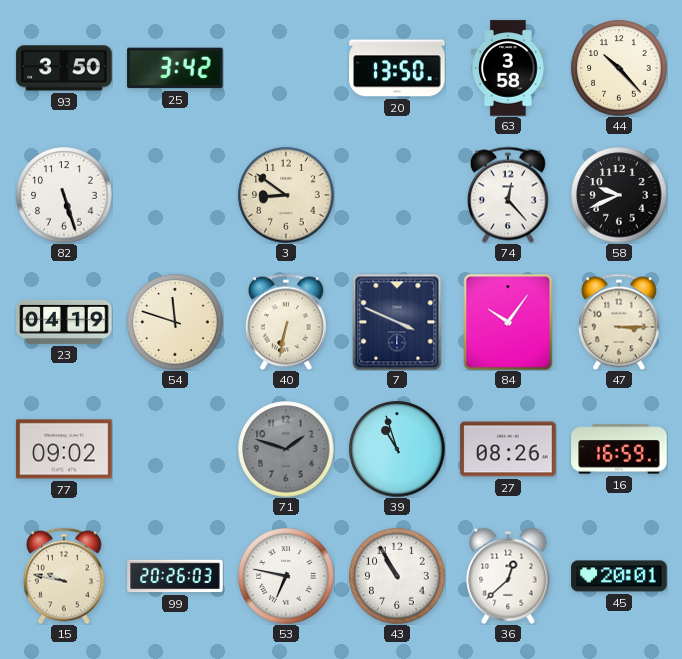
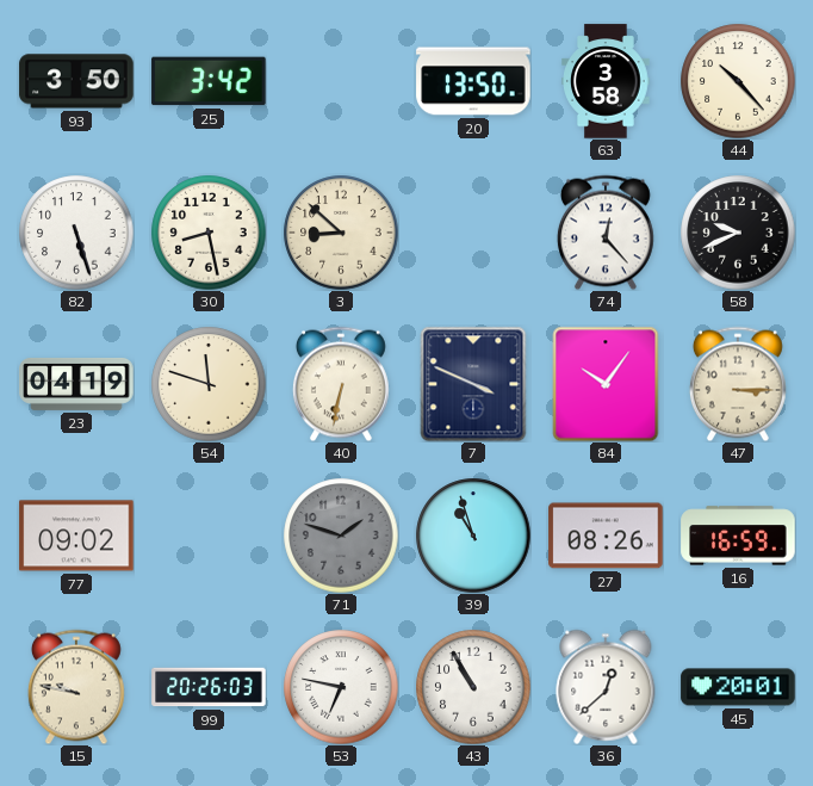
30: none -> 8:28 (209, 233)
3: 8:51 -> 8:52 (341, 233)
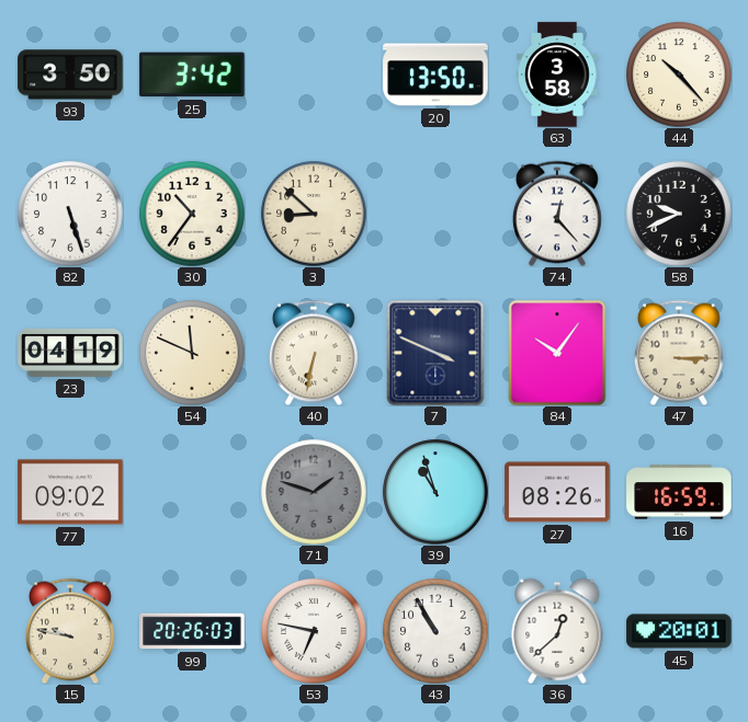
30: 8:28 -> 10:36 (192, 214)
54: 11:48 -> 11:49 (192, 353)
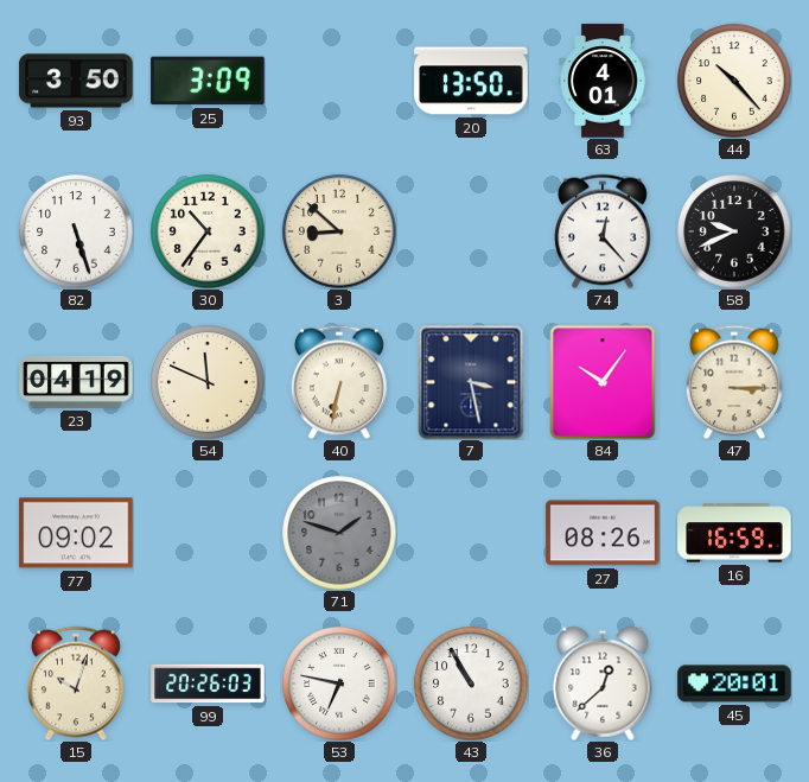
25: 3:42 -> 3:09 (208, 81)
63: 3:58 -> 4:01 (603, 81)
7: 3:49 -> 3:28 (471, 382)
39: 10:57 -> none (435, 492)
15: 9:47 -> 10:03 (76, 684)
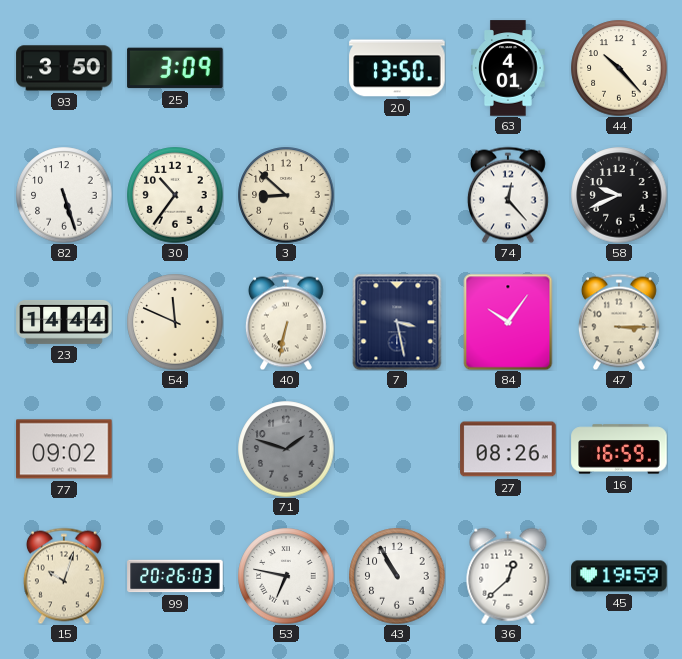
23: 04:19 -> 14:44 (64, 322)
45: 20:01 -> 19:59 (619, 576)
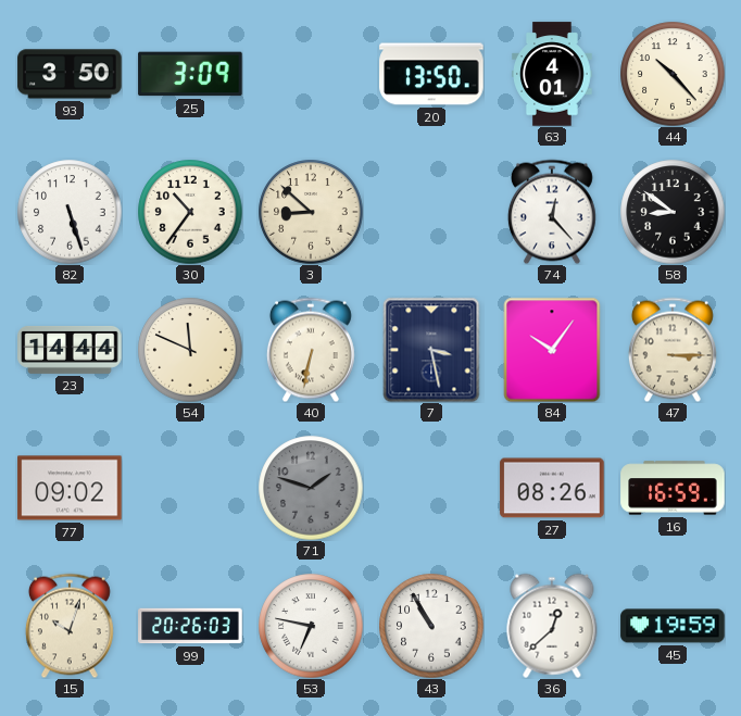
58: 9:41 -> 8:51 (673, 212)
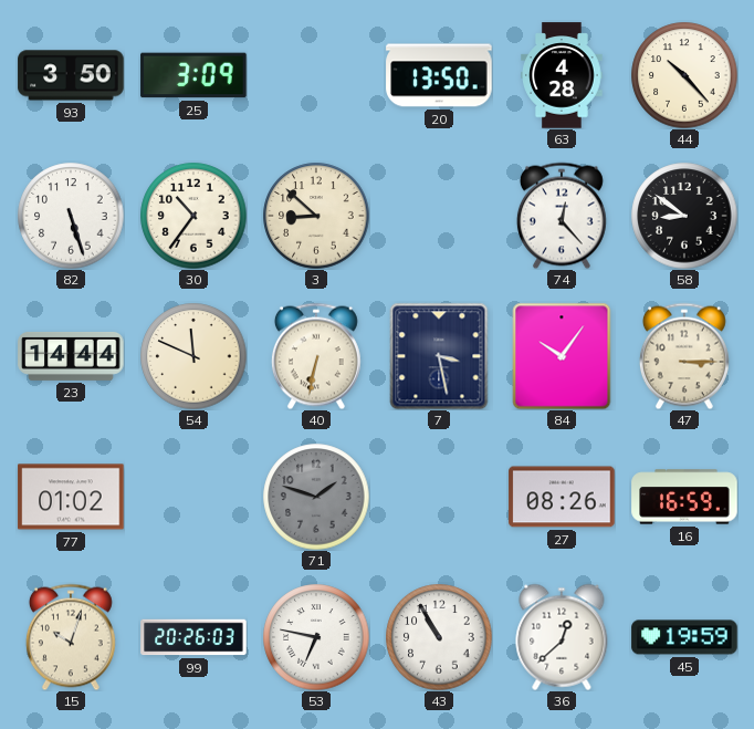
63: 4:01 -> 4:28 (562, 75)
77: 09:02 -> 01:02 (71, 497)
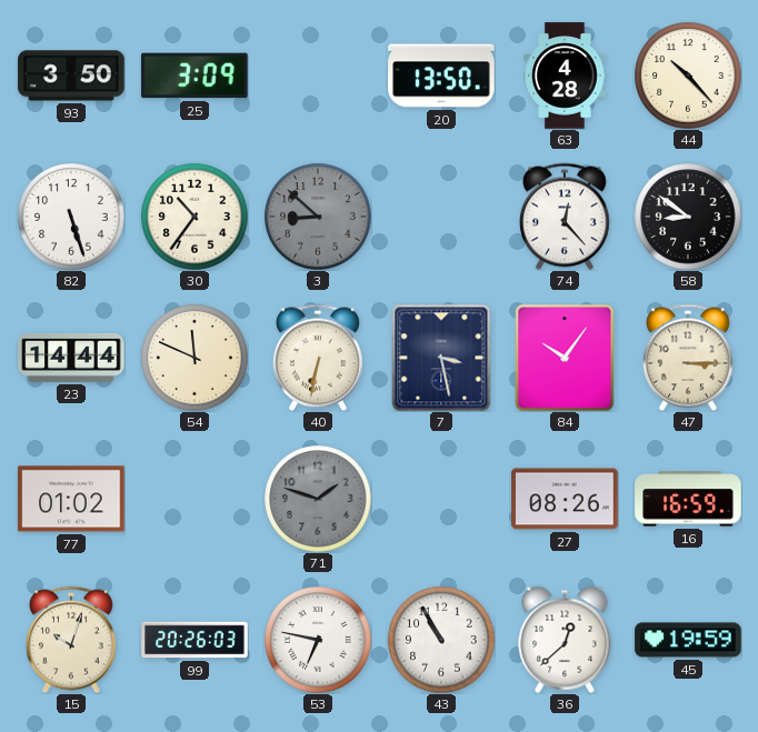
3 dial: cream -> grey (318, 217)
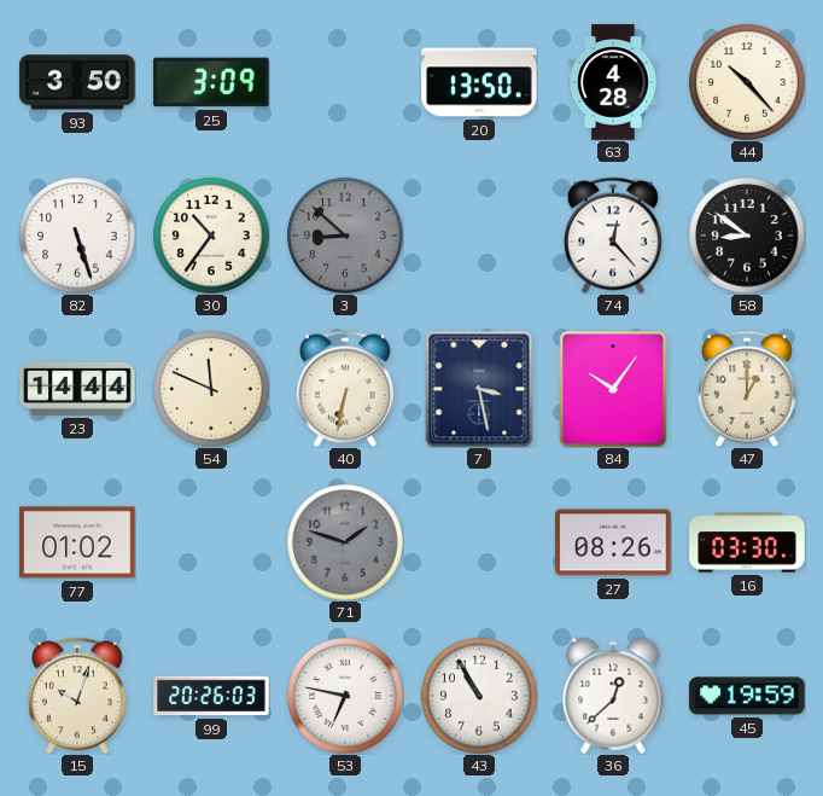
47: 3:15 -> 1:00 (747, 389)
16: 16:59 -> 03:30 (747, 542)
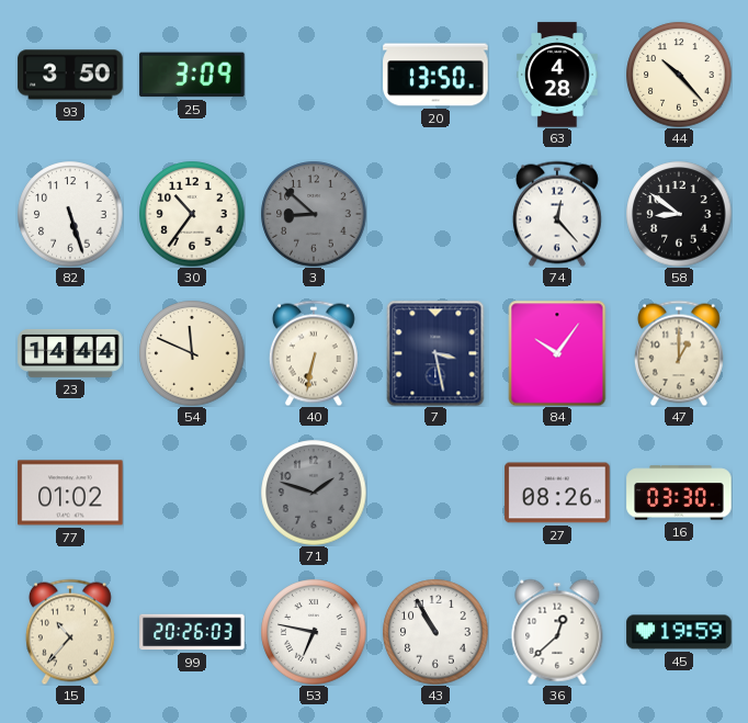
15: 10:03 -> 10:37 (70, 632)
